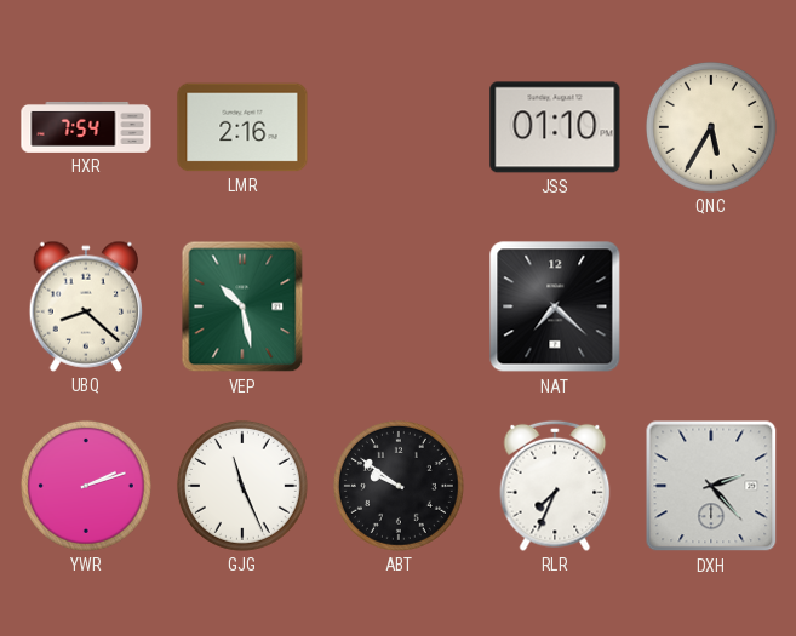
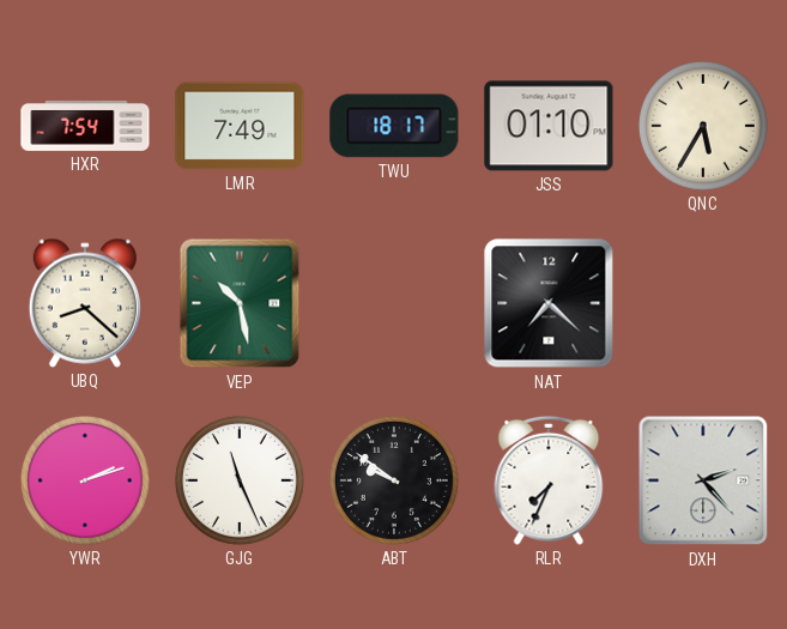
LMR: 2:16 -> 7:49 (240, 126)
TWU: none -> 18:17 (394, 126)
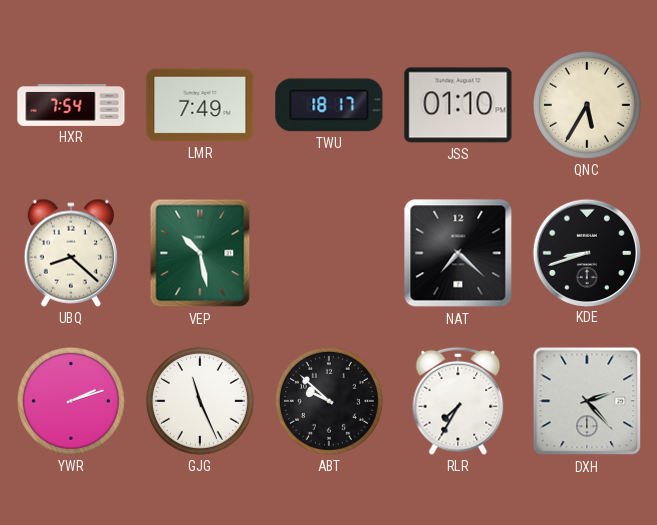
KDE: none -> 8:42 (586, 252)
ABT: 9:51 -> 9:52 (329, 401)
RLR: 7:34 -> 7:35 (458, 401)
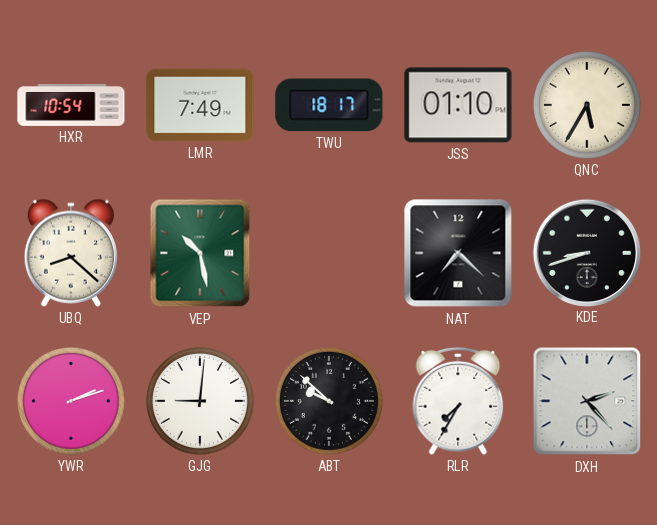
HXR: 7:54 -> 10:54 (71, 105)
GJG: 11:26 -> 9:01 (200, 401)
